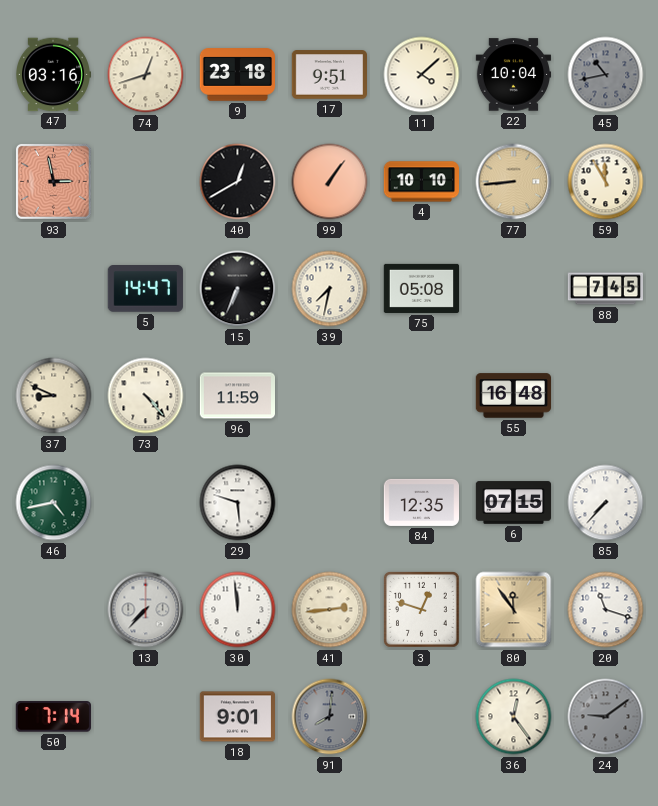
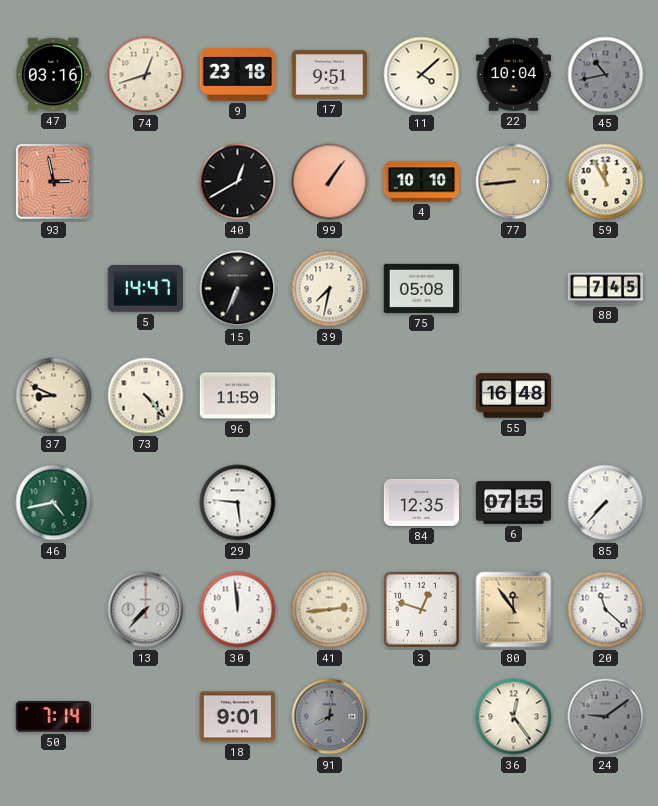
29: 5:48 -> 5:46 (238, 503)
20: 11:18 -> 11:22 (606, 610)
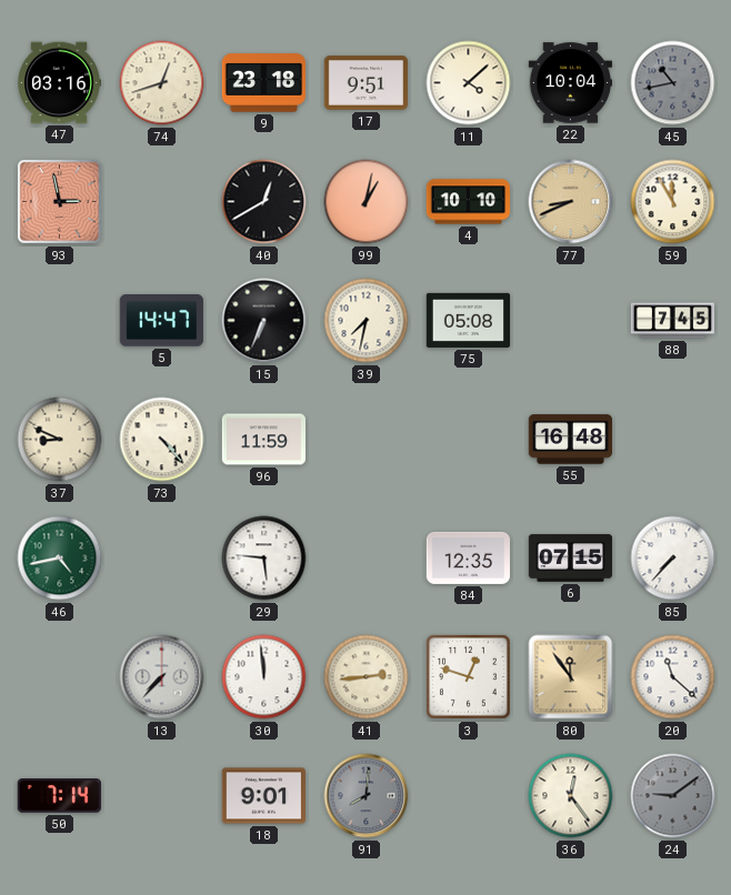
99: 1:06 -> 1:02 (367, 202)
77: 8:44 -> 8:41 (571, 202)
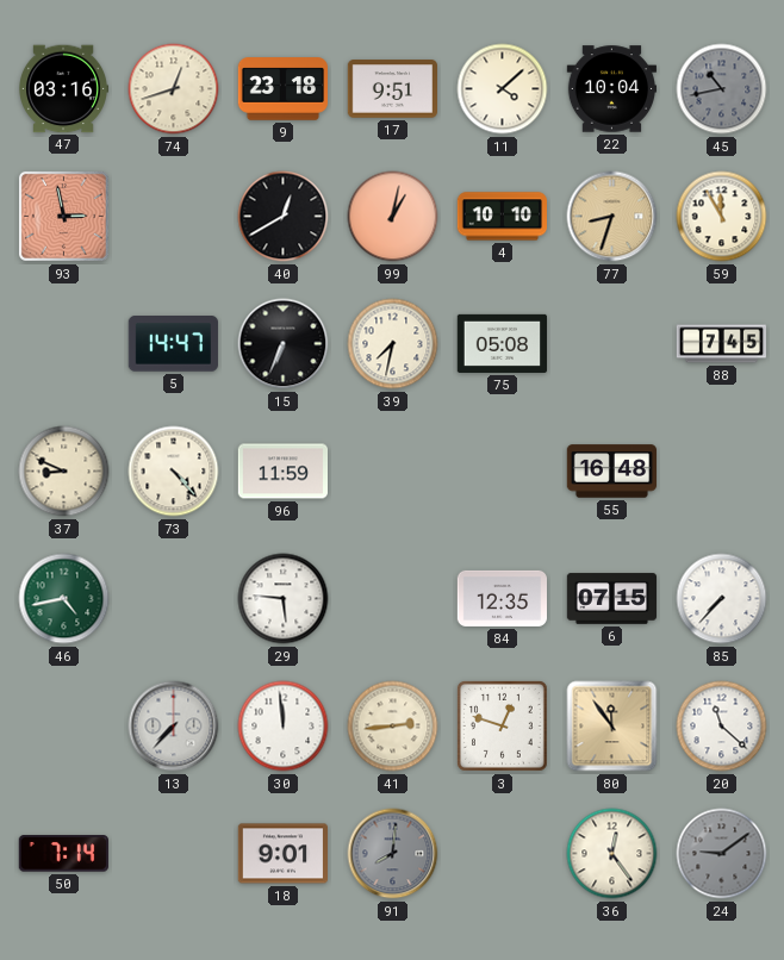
77: 8:41 -> 8:33 (612, 217)
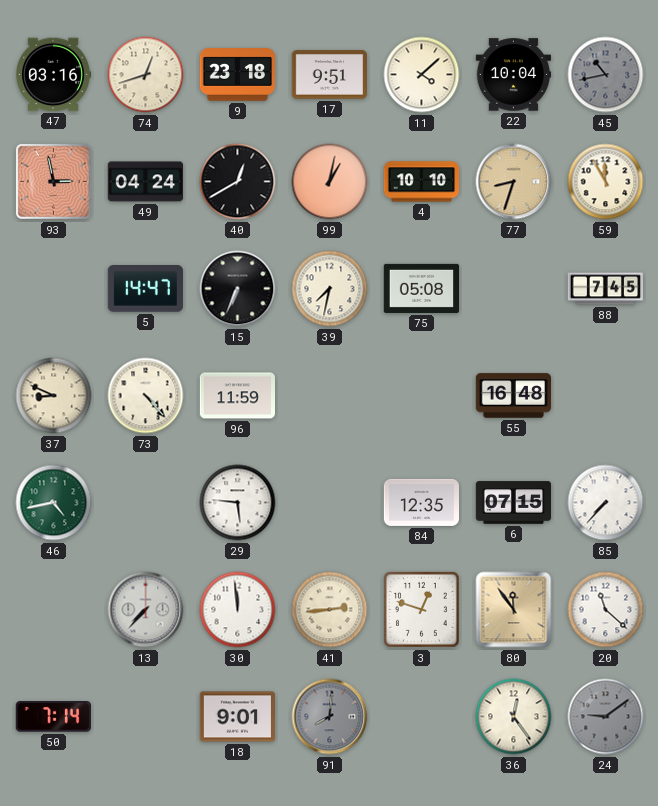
49: none -> 04:24 (146, 182)
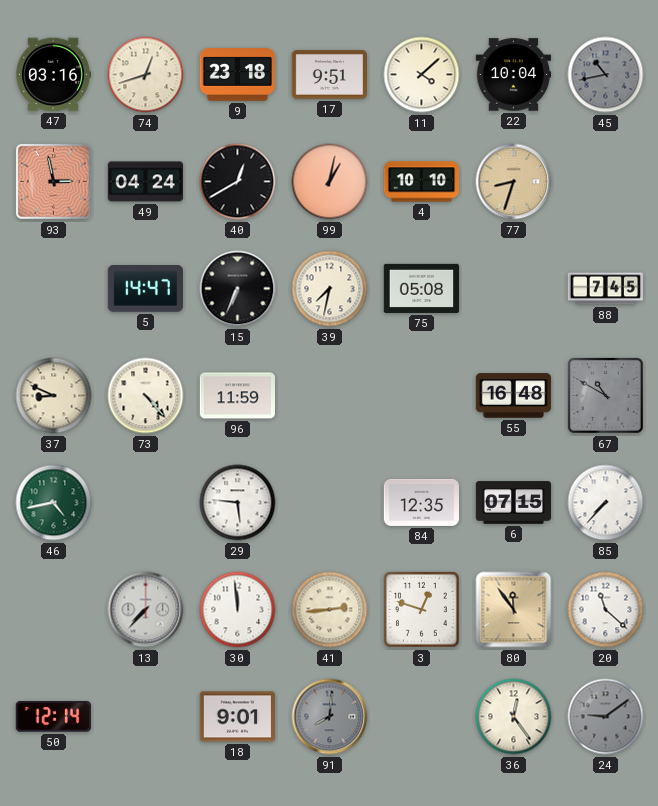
59: 11:55 -> none (606, 182)
67: none -> 10:50 (606, 396)
50: 7:14 -> 12:14 (53, 717)
